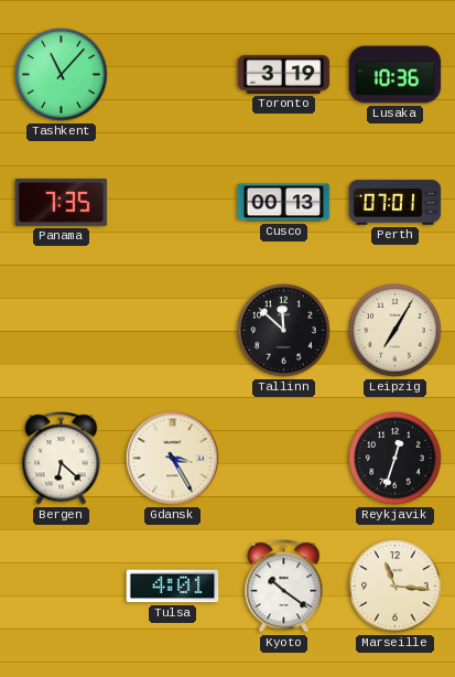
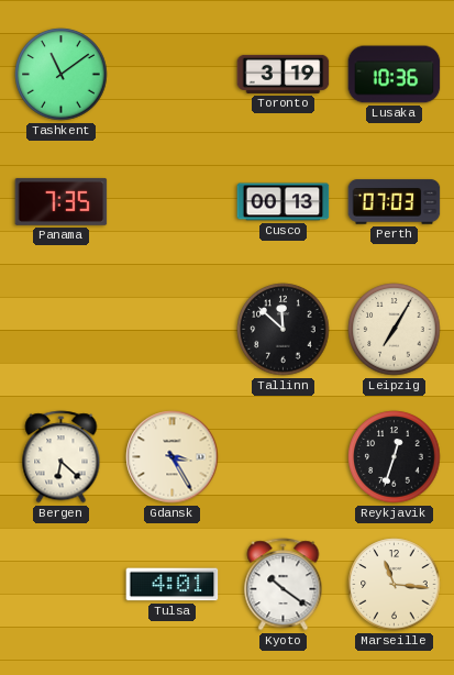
Tashkent: 11:07 -> 11:09 (62, 75)
Perth: 07:01 -> 07:03 (395, 202)
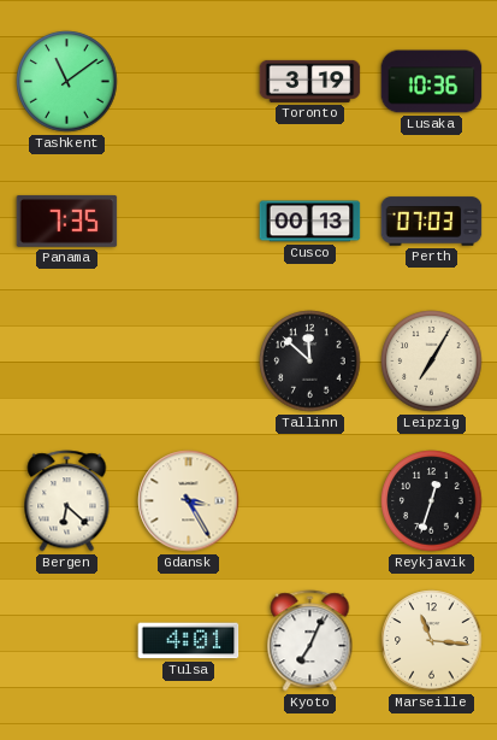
Kyoto: 10:21 -> 7:04 (310, 641)
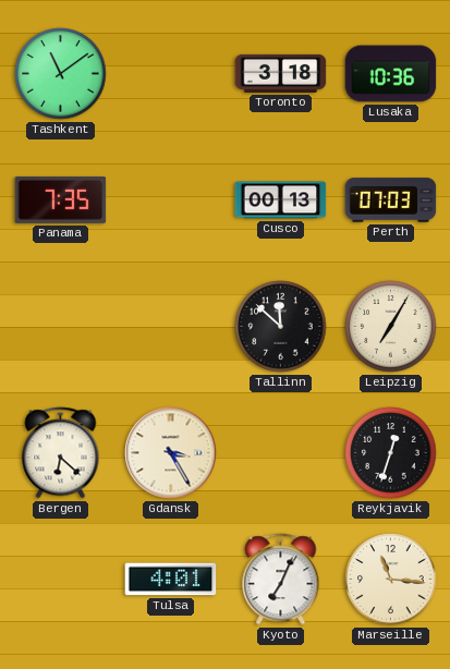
Toronto: 3:19 -> 3:18 (281, 73)
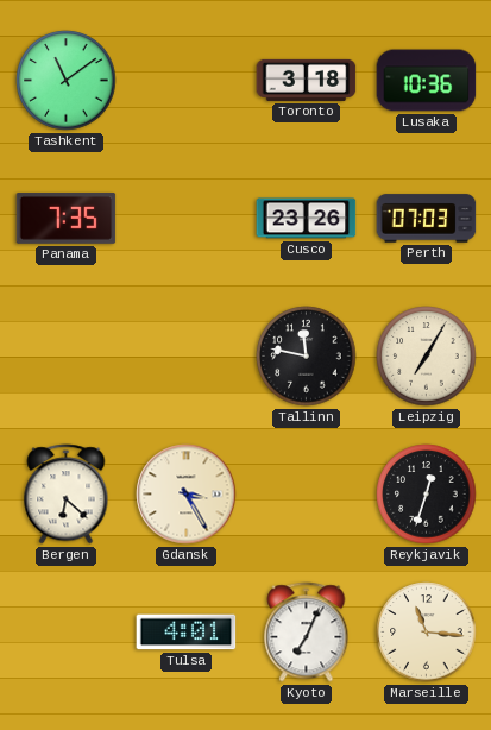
Cusco: 00:13 -> 23:26 (307, 219)
Tallinn: 11:52 -> 11:47 (307, 357)
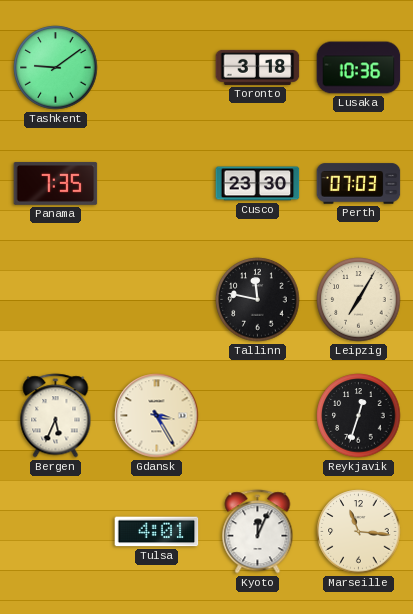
Tashkent: 11:09 -> 9:09 (56, 68)
Cusco: 23:26 -> 23:30 (258, 184)
Bergen: 6:22 -> 5:34 (56, 416)
Kyoto: 7:04 -> 12:04 (258, 532)
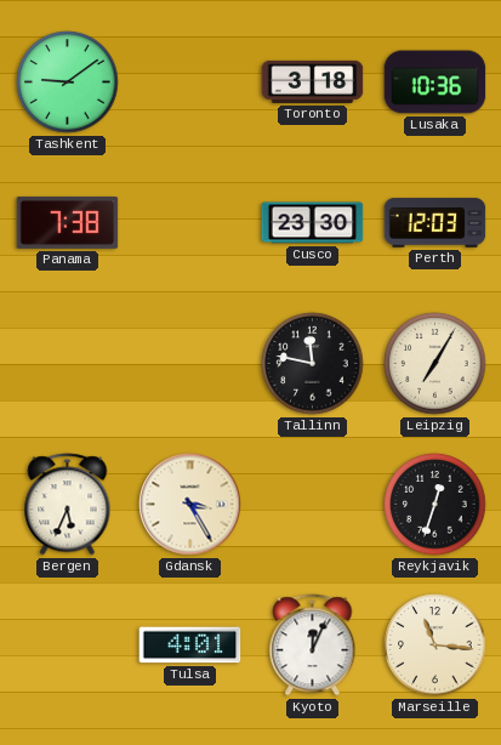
Panama: 7:35 -> 7:38 (68, 222)
Perth: 07:03 -> 12:03 (435, 223)
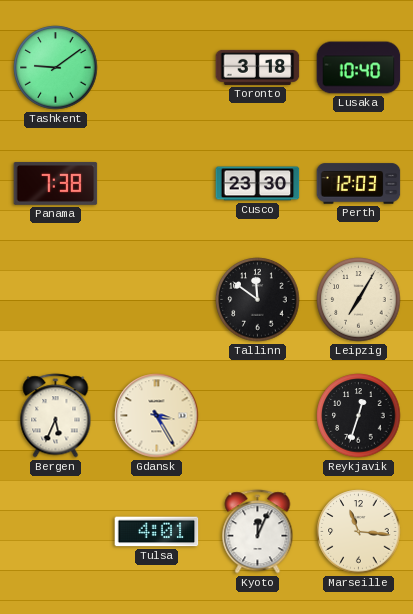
Lusaka: 10:36 -> 10:40 (359, 68)
Tallinn: 11:47 -> 11:51 (258, 300)
